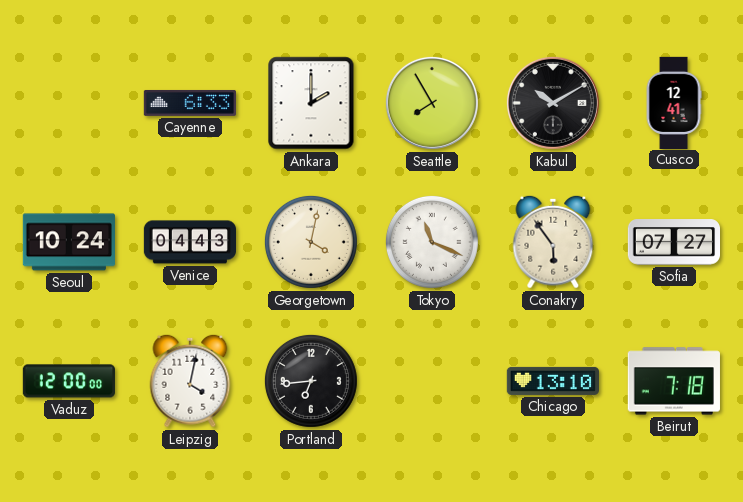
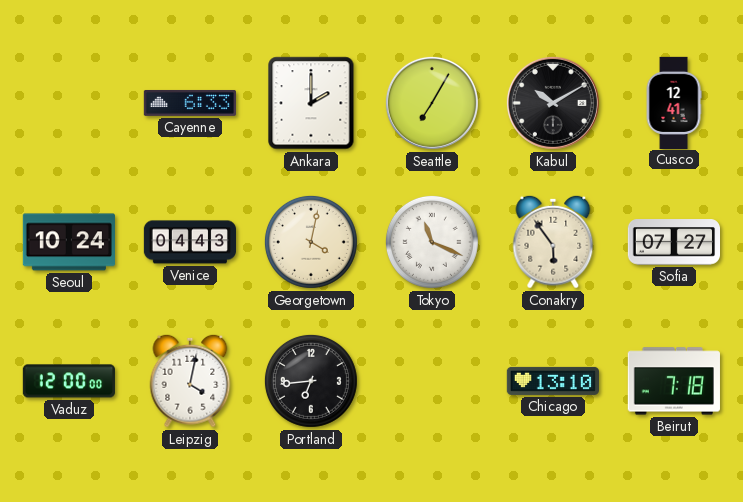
Seattle: 7:55 -> 7:05 (432, 103)
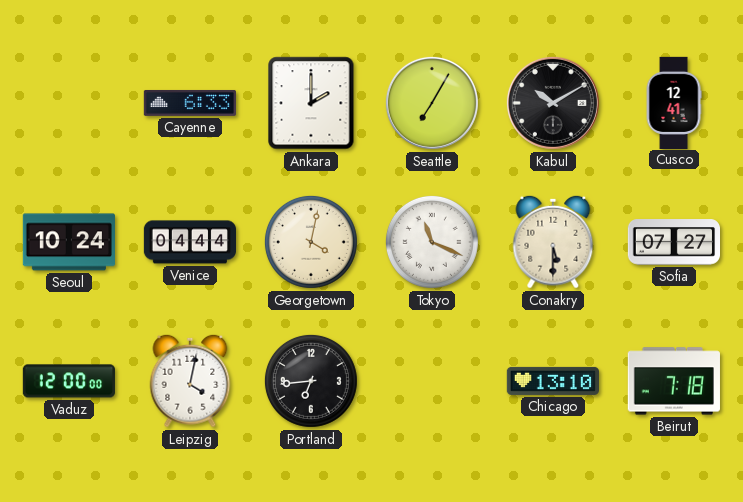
Venice: 04:43 -> 04:44 (189, 242)
Conakry: 5:54 -> 5:30 (553, 242)
